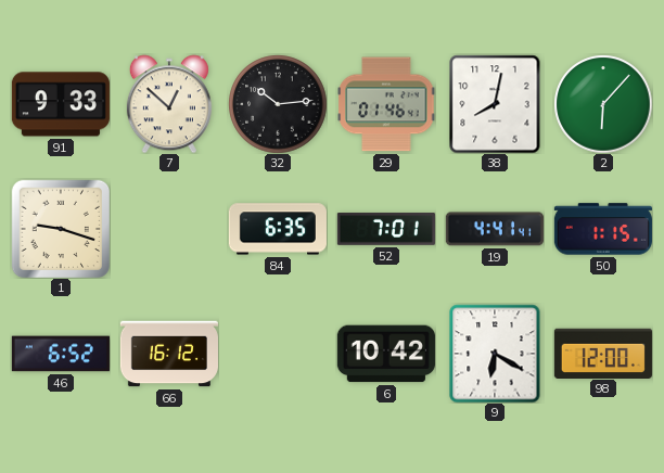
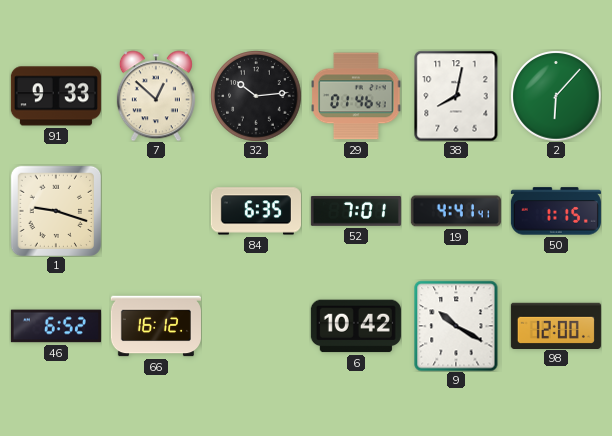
9: 6:20 -> 10:20 (456, 326)
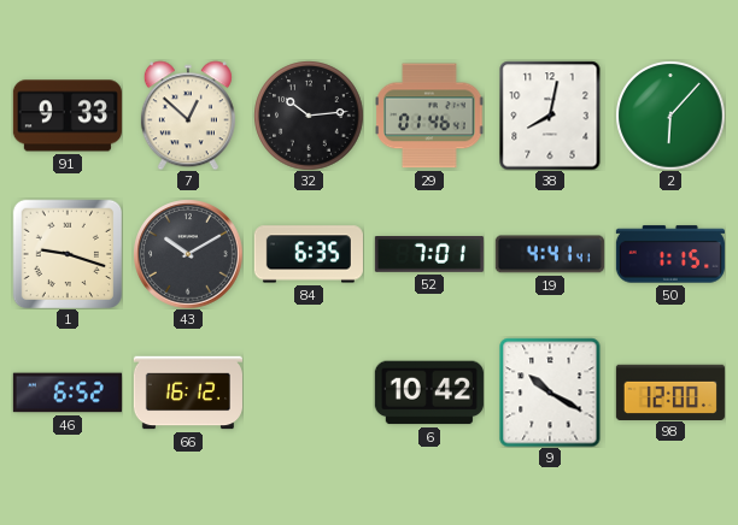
43: none -> 10:10 (188, 254)
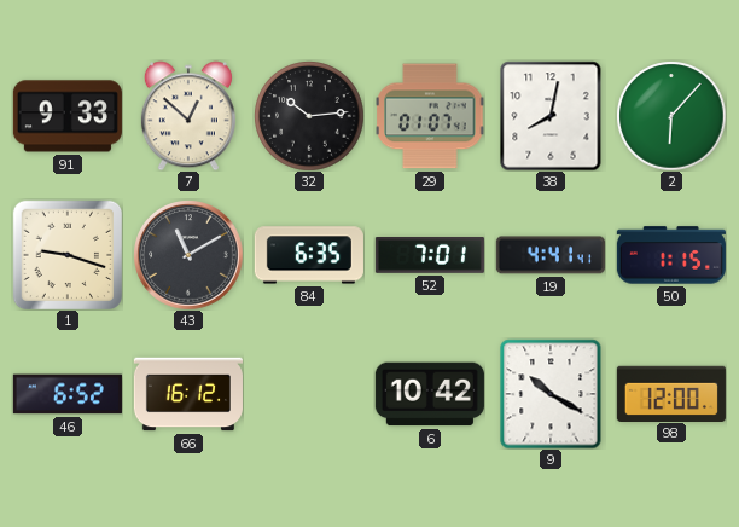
29: 01:46 -> 01:07 (430, 116)
43: 10:10 -> 11:10 (188, 255)
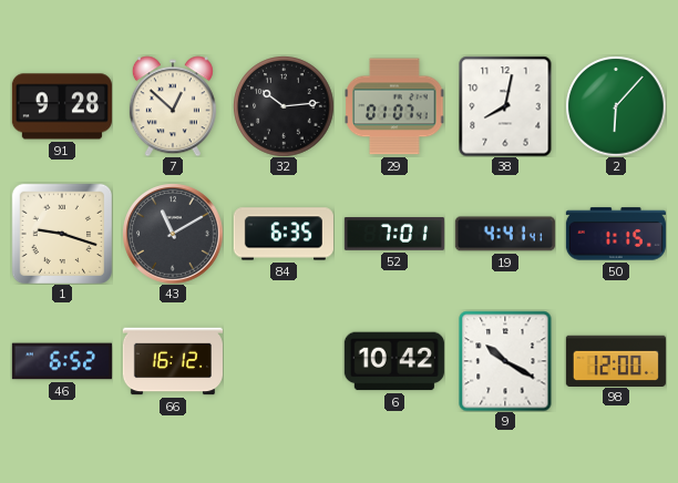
91: 9:33 -> 9:28 (62, 106)
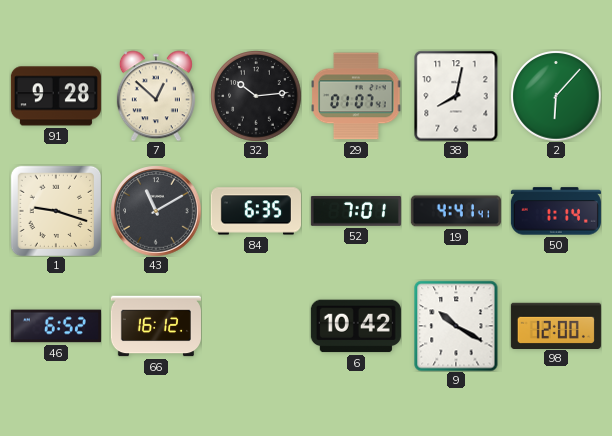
50: 1:15 -> 1:14 (556, 211)
